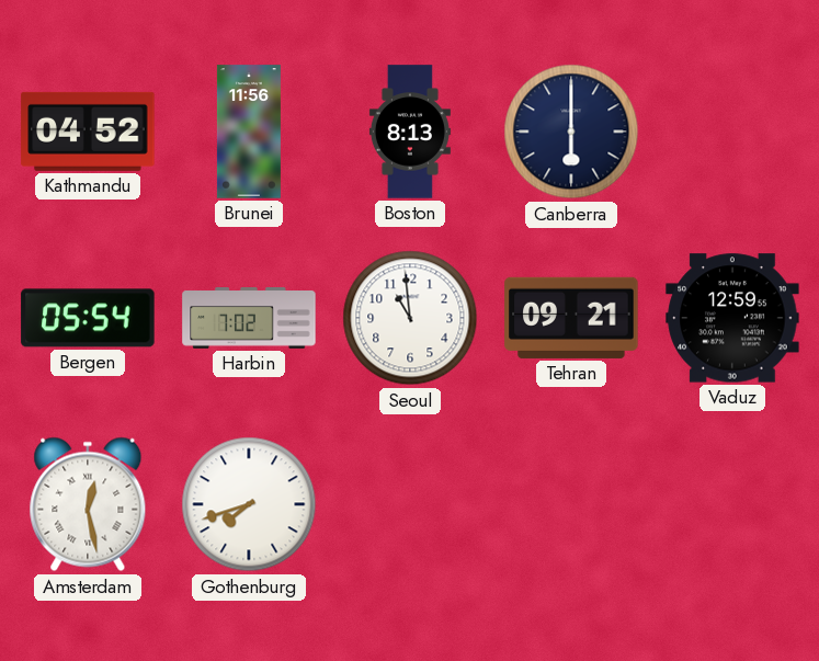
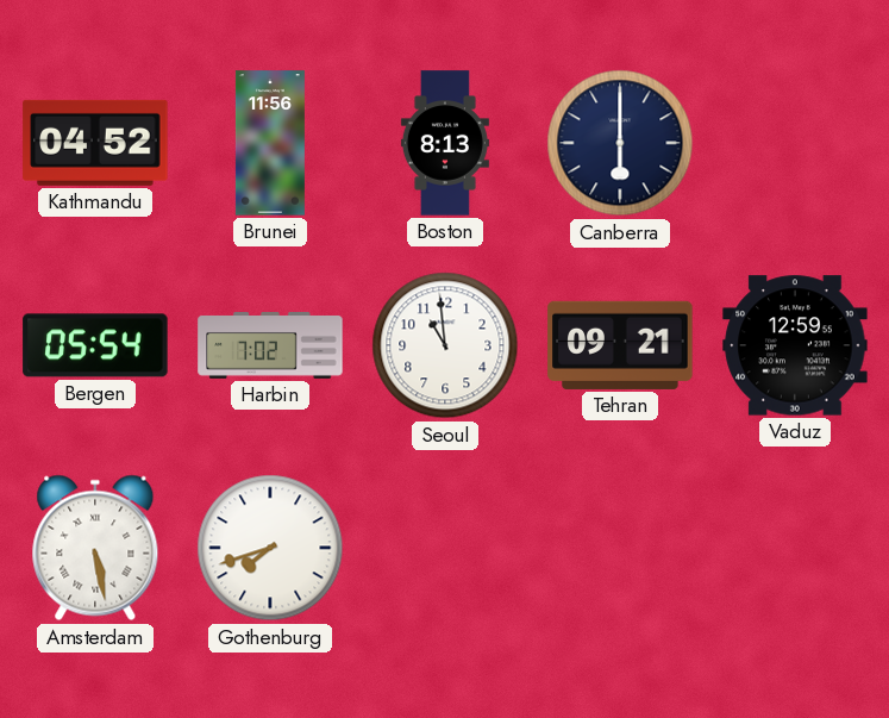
Amsterdam: 12:28 -> 5:28 (95, 548)
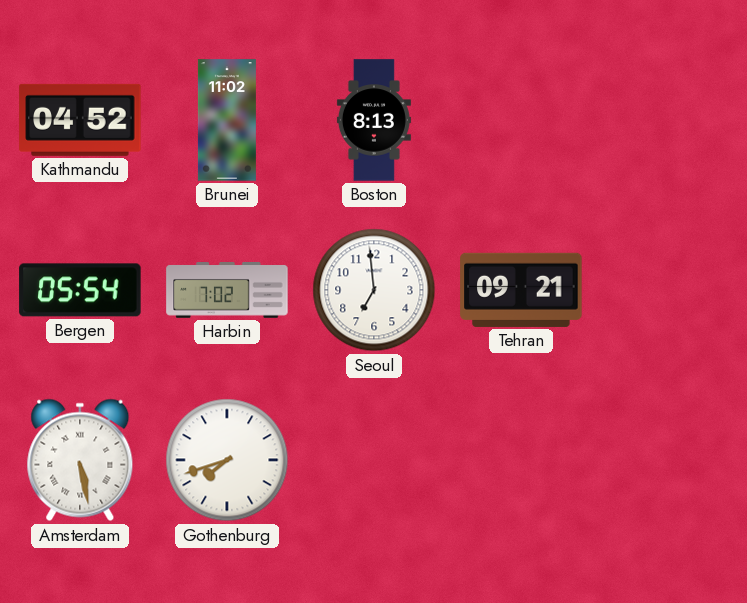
Brunei: 11:56 -> 11:02 (227, 120)
Canberra: 6:00 -> none (620, 143)
Seoul: 10:59 -> 6:59 (374, 290)
Vaduz: 12:59 -> none (795, 345)
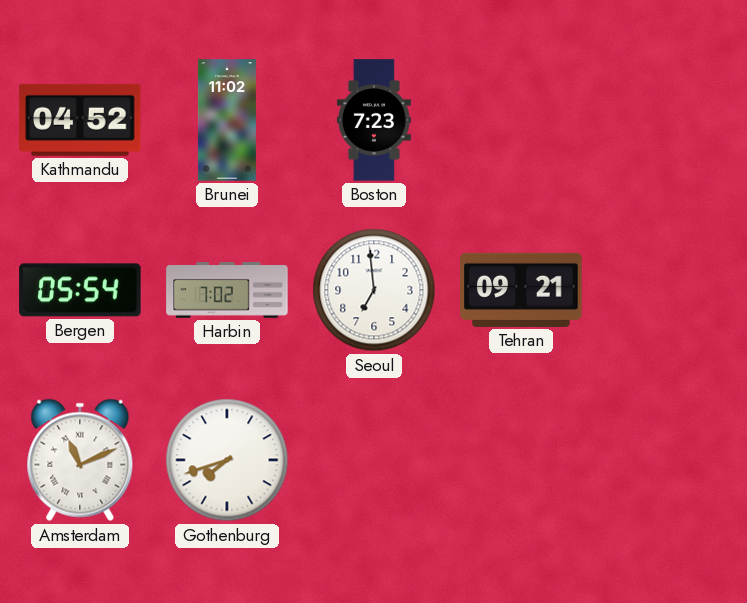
Boston: 8:13 -> 7:23 (374, 120)
Amsterdam: 5:28 -> 11:11 (80, 460)
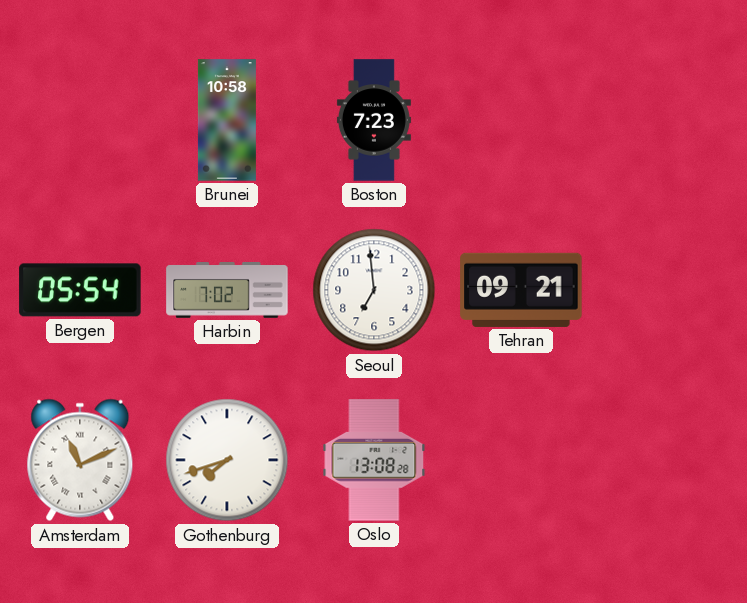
Kathmandu: 04:52 -> none (80, 120)
Brunei: 11:02 -> 10:58 (227, 120)
Oslo: none -> 13:08 (374, 460)
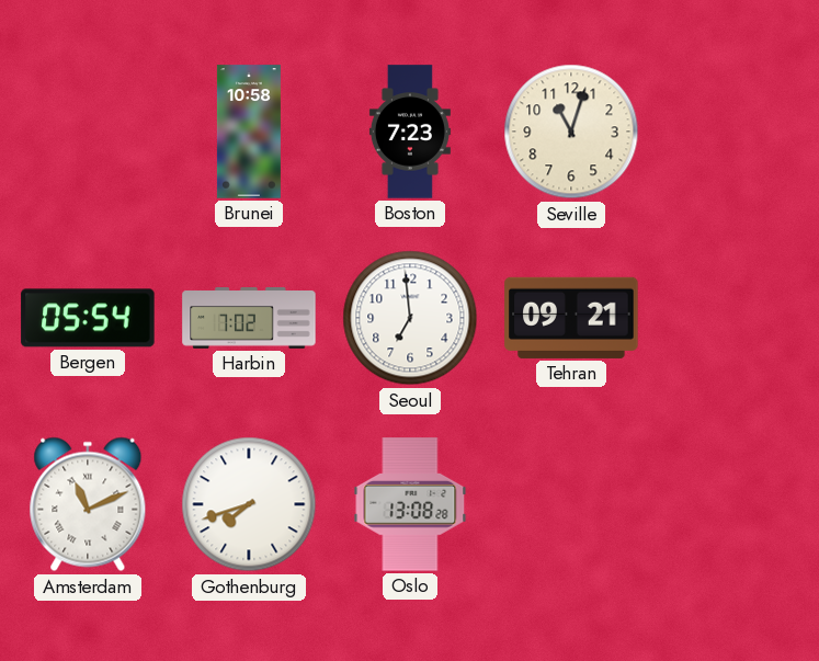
Seville: none -> 11:03 (571, 132)
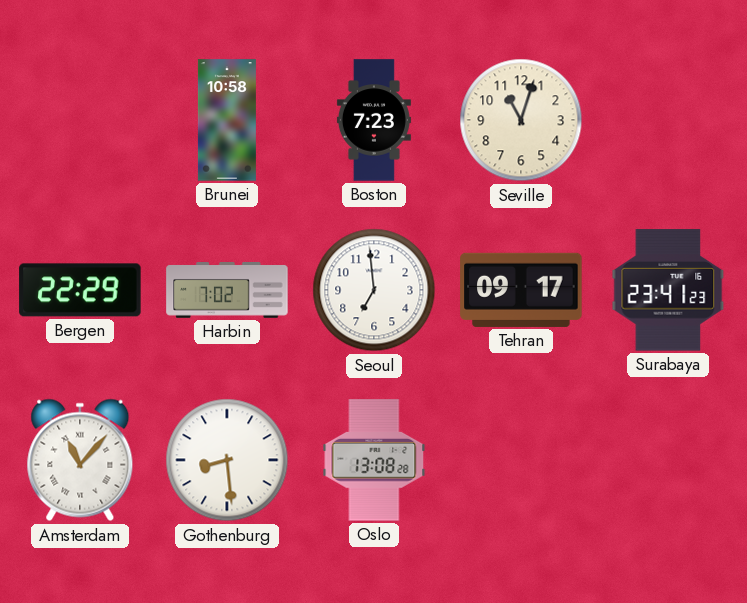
Bergen: 05:54 -> 22:29 (80, 290)
Tehran: 09:21 -> 09:17 (521, 290)
Surabaya: none -> 23:41 (668, 290)
Amsterdam: 11:11 -> 11:07 (80, 460)
Gothenburg: 7:42 -> 8:29 (227, 460)
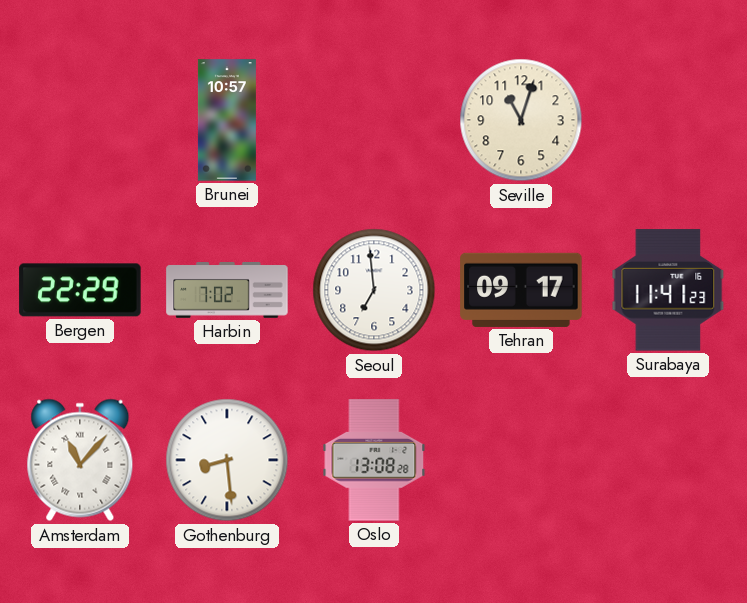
Brunei: 10:58 -> 10:57 (227, 120)
Boston: 7:23 -> none (374, 120)
Surabaya: 23:41 -> 11:41 (668, 290)
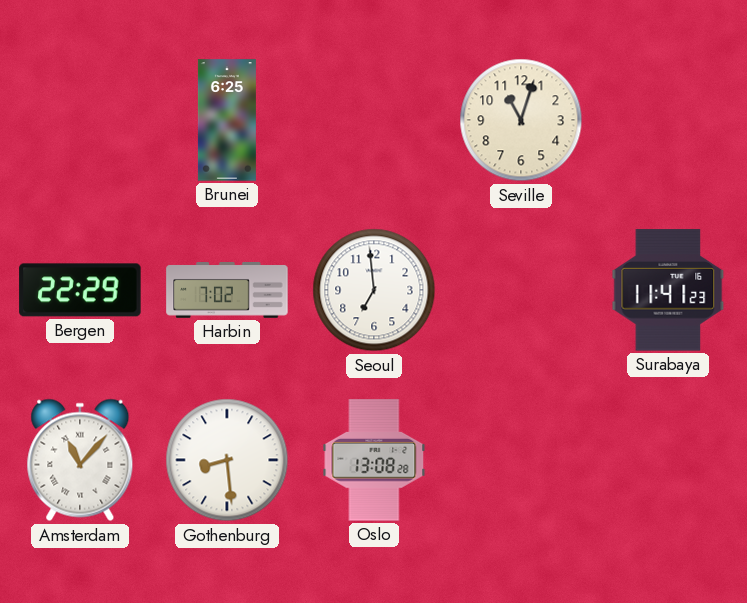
Brunei: 10:57 -> 6:25 (227, 120)
Tehran: 09:17 -> none (521, 290)
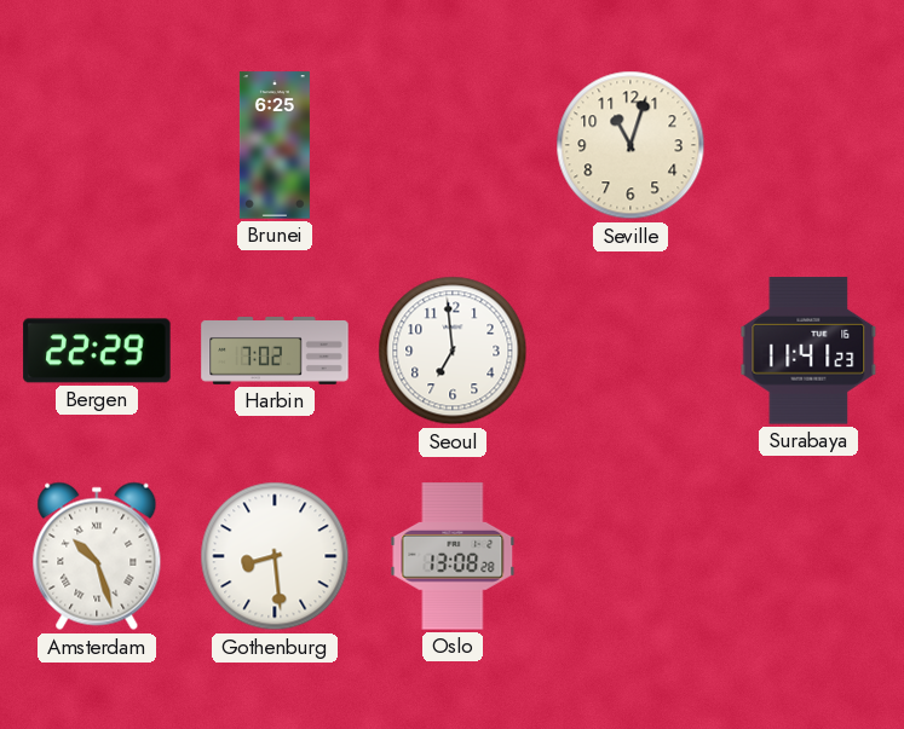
Amsterdam: 11:07 -> 10:27 (97, 556)
